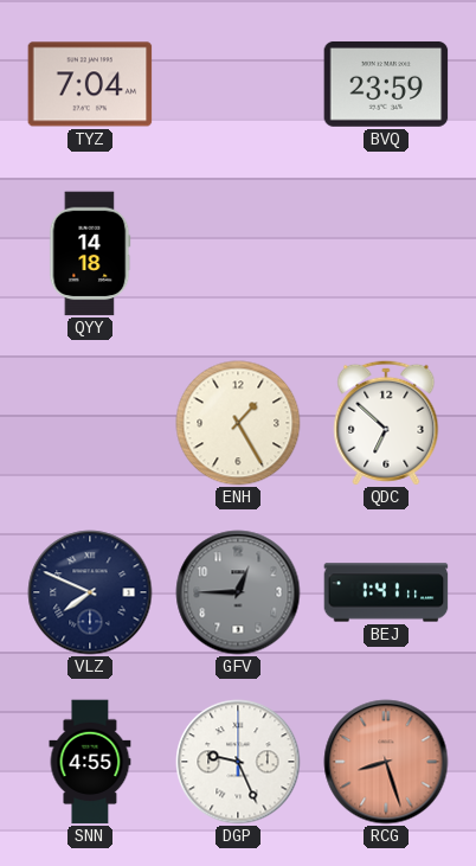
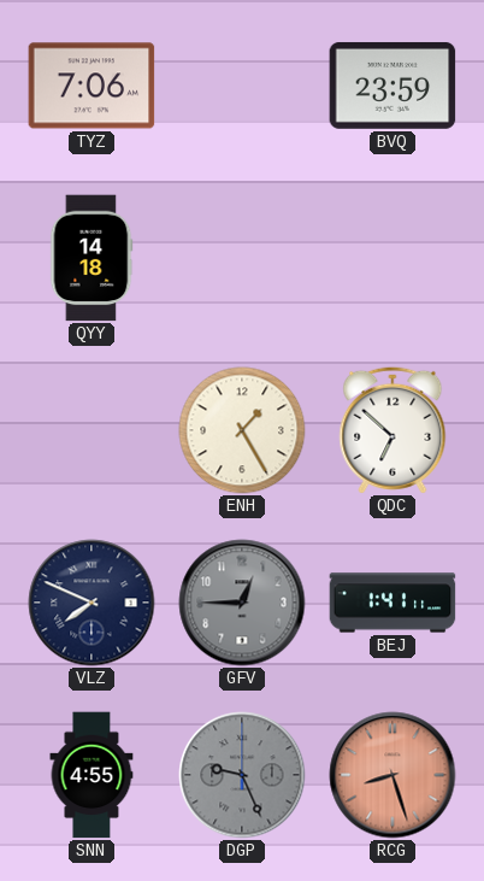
TYZ: 7:04 -> 7:06 (92, 86)
DGP dial: white -> grey (242, 775)
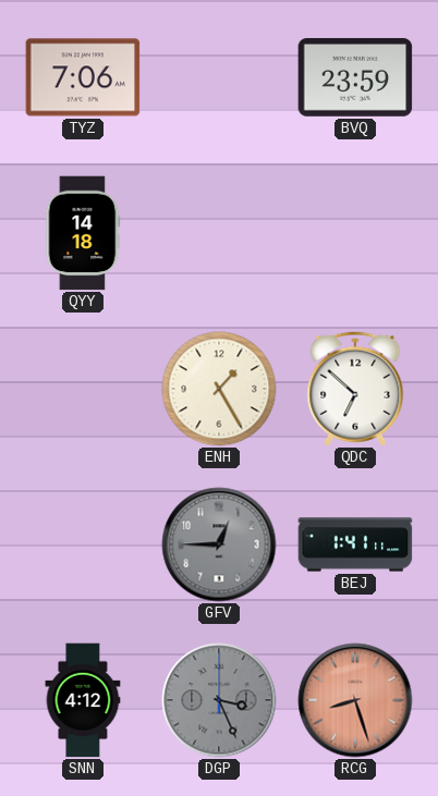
VLZ: 7:49 -> none (92, 603)
SNN: 4:55 -> 4:12 (83, 700)
DGP: 9:26 -> 3:26 (219, 700)
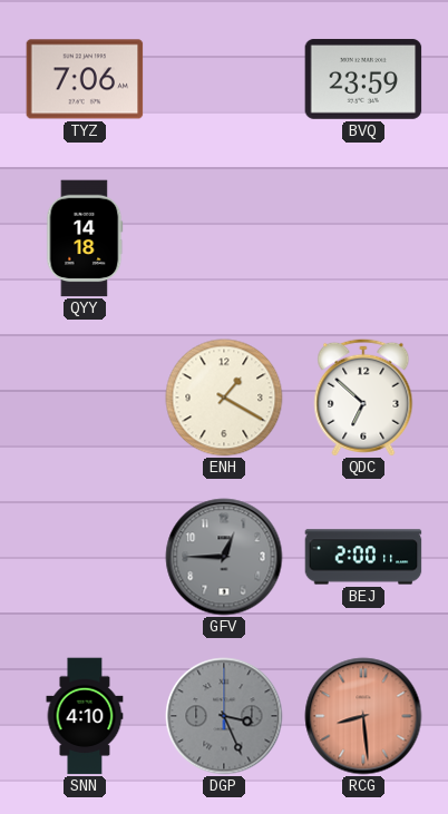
ENH: 1:25 -> 1:20 (224, 398)
BEJ: 1:41 -> 2:00 (363, 557)
SNN: 4:12 -> 4:10 (85, 716)
RCG: 8:27 -> 8:29 (363, 716)
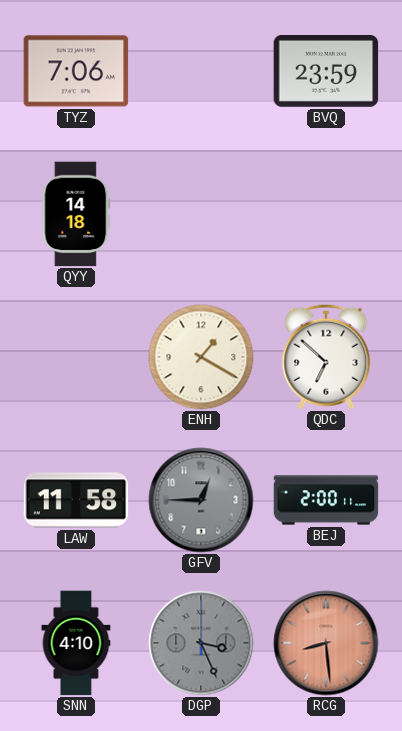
LAW: none -> 11:58 (76, 500)
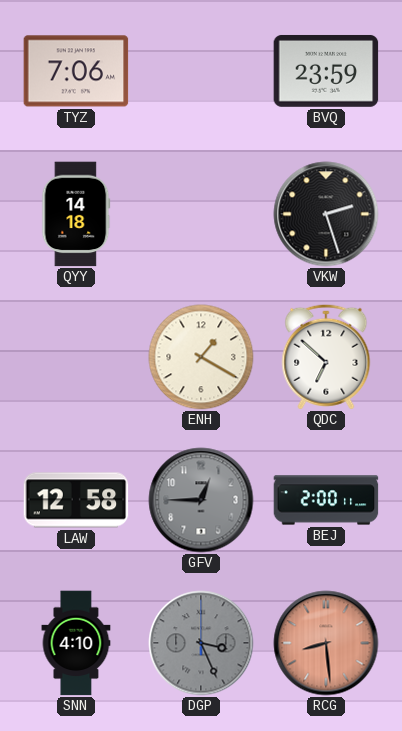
VKW: none -> 2:27 (326, 214)
LAW: 11:58 -> 12:58 (76, 500)
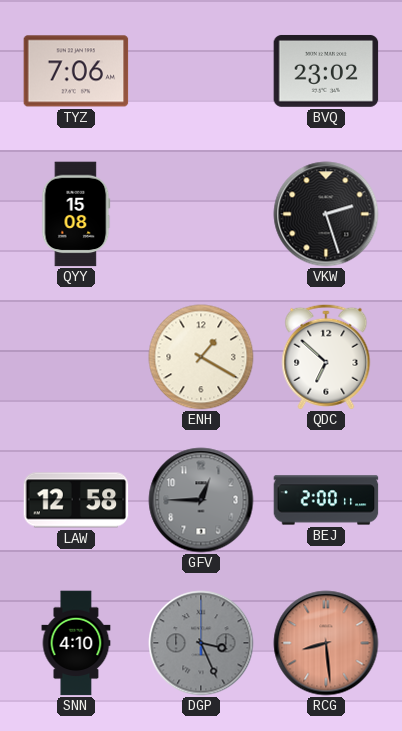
BVQ: 23:59 -> 23:02 (326, 71)
QYY: 14:18 -> 15:08 (76, 214)
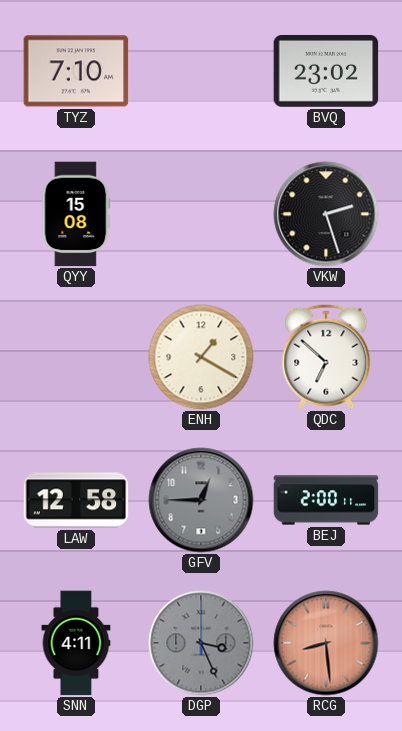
TYZ: 7:06 -> 7:10 (76, 71)
SNN: 4:10 -> 4:11 (76, 643)
